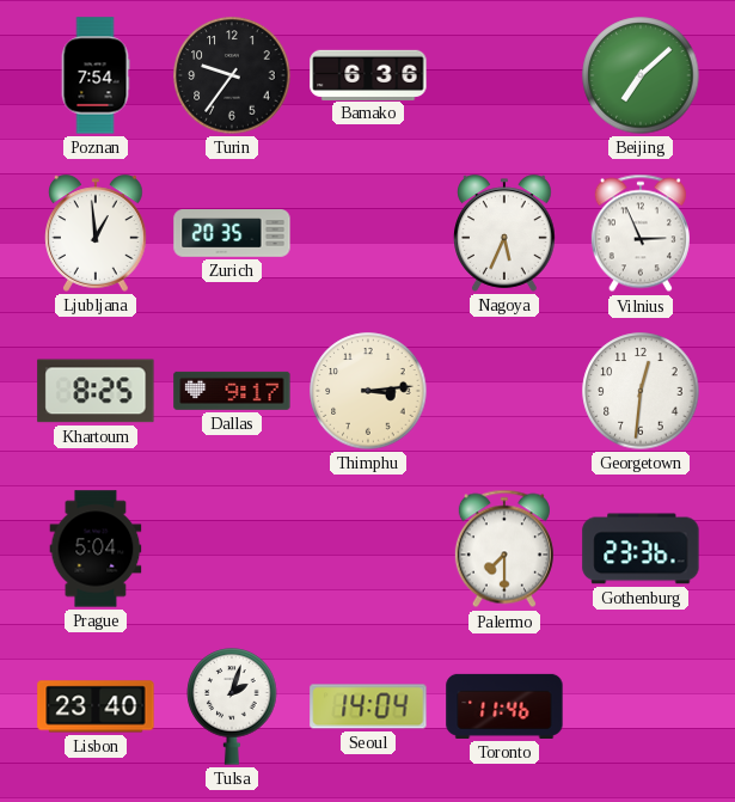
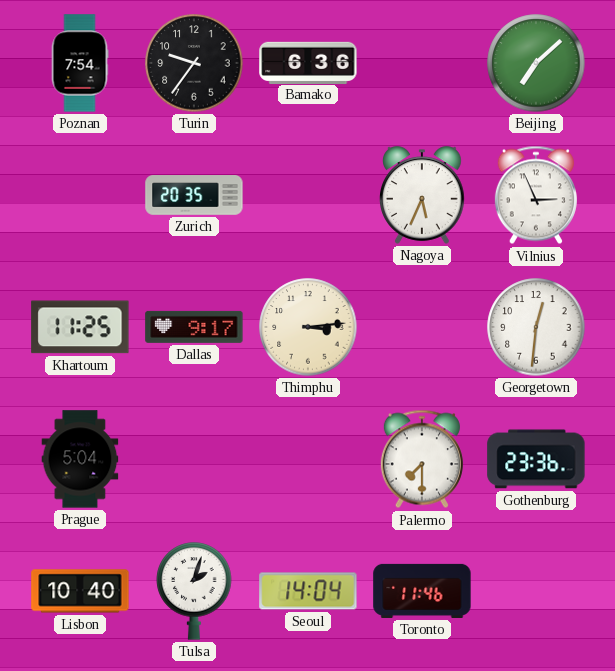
Ljubljana: 12:59 -> none (97, 233)
Khartoum: 8:25 -> 11:25 (80, 327)
Lisbon: 23:40 -> 10:40 (80, 591)
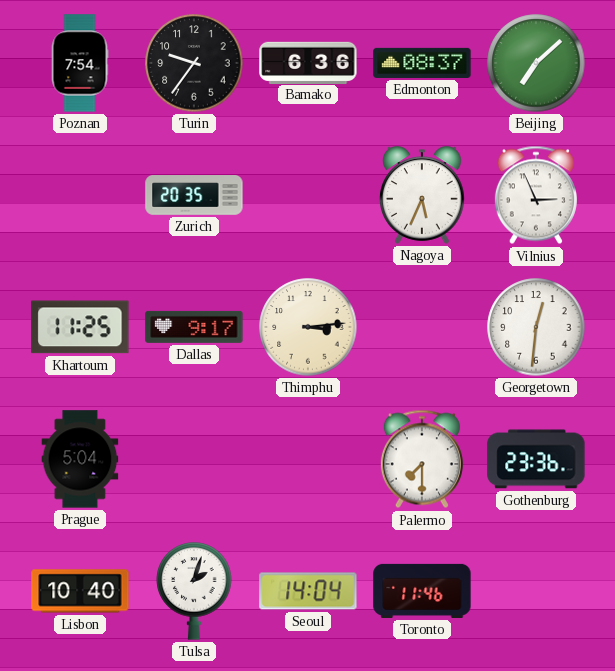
Edmonton: none -> 08:37 (422, 63)
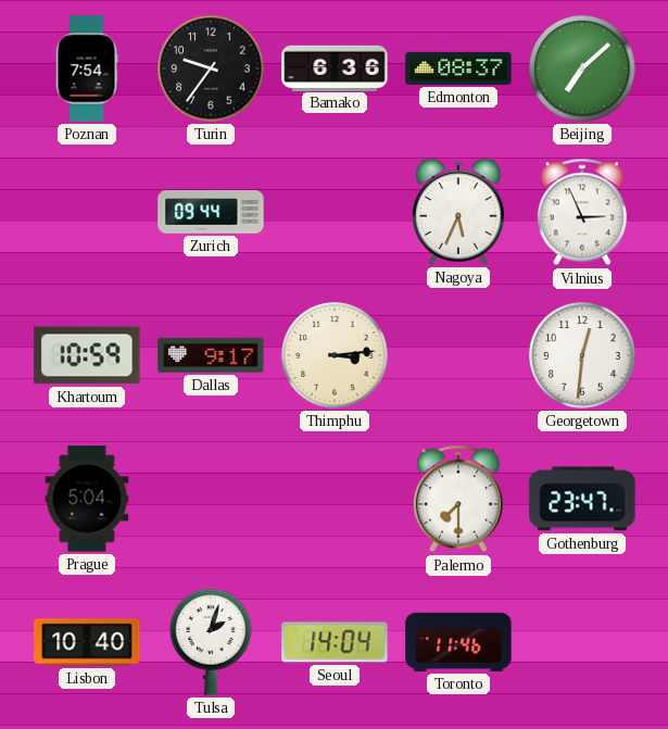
Zurich: 20:35 -> 09:44 (211, 212)
Khartoum: 11:25 -> 10:59 (87, 355)
Gothenburg: 23:36 -> 23:47 (582, 499)
